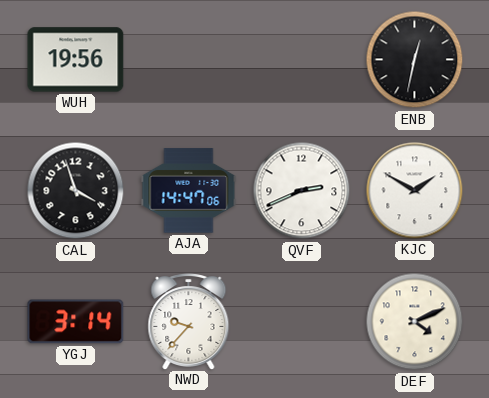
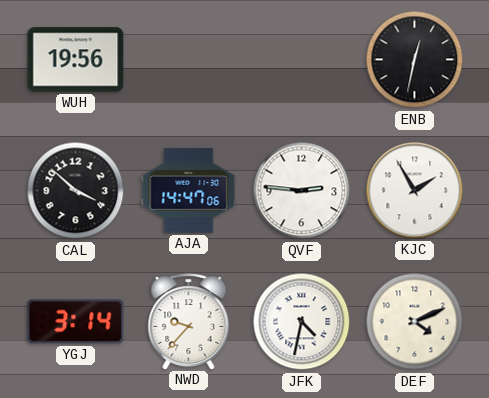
CAL: 3:57 -> 3:52 (76, 191)
QVF: 2:41 -> 2:46 (302, 191)
KJC: 1:50 -> 1:55 (415, 191)
JFK: none -> 4:32 (302, 322)
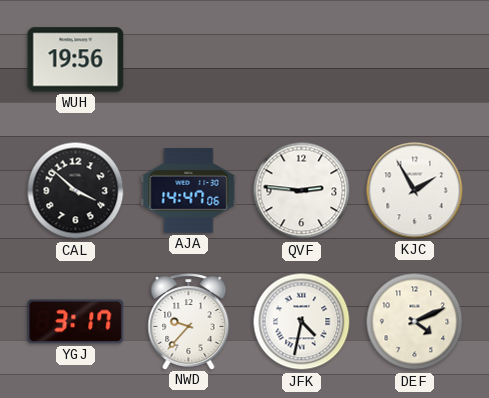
ENB: 12:32 -> none (415, 60)
YGJ: 3:14 -> 3:17 (76, 322)
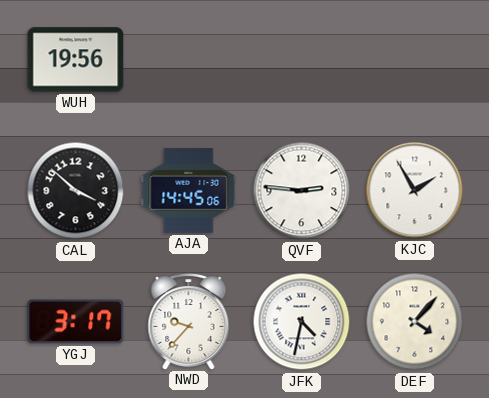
AJA: 14:47 -> 14:45 (189, 191)
DEF: 4:11 -> 4:07 (415, 322)
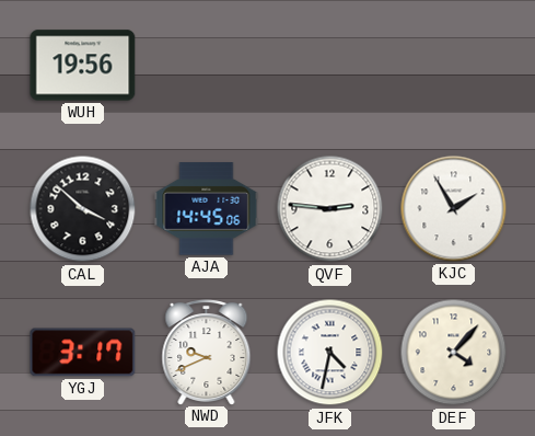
NWD: 9:37 -> 9:41 (207, 353)
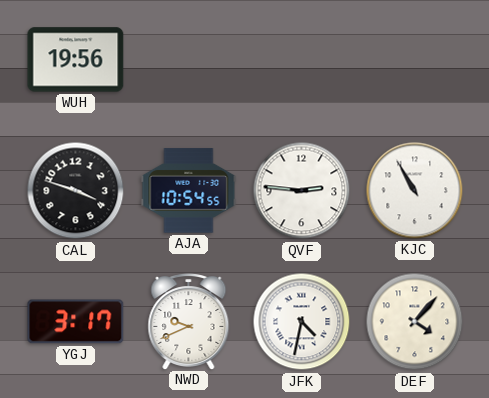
CAL: 3:52 -> 3:48 (76, 191)
AJA: 14:45 -> 10:54 (189, 191)
KJC: 1:55 -> 10:55 (415, 191)
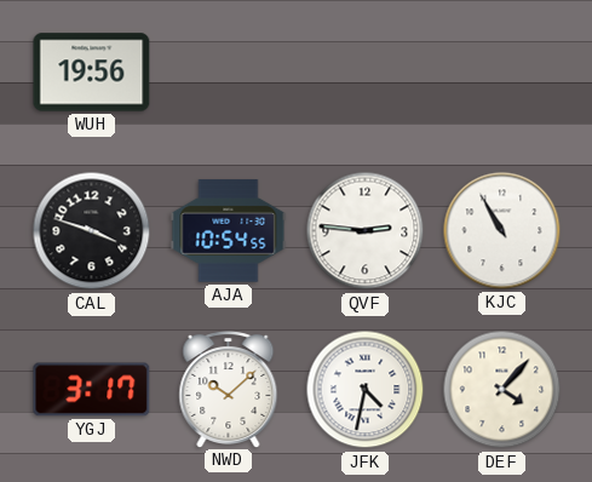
NWD: 9:41 -> 10:08 (229, 390)
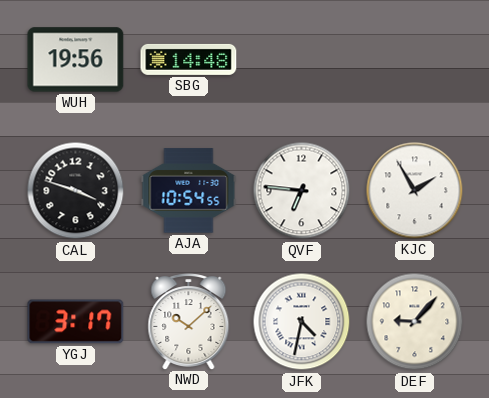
SBG: none -> 14:48 (189, 59)
QVF: 2:46 -> 6:46 (302, 191)
KJC: 10:55 -> 1:55 (415, 191)
DEF: 4:07 -> 9:07 (415, 322)
